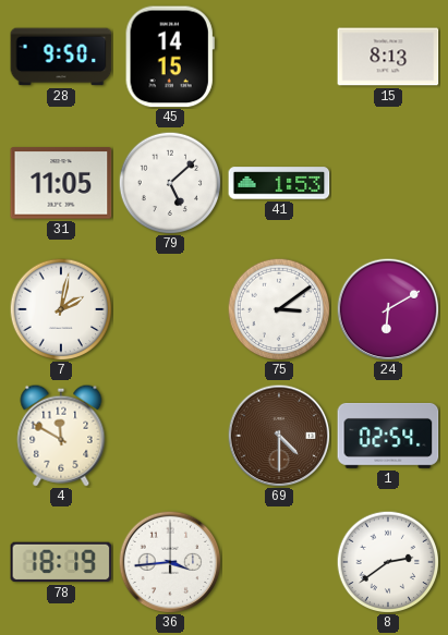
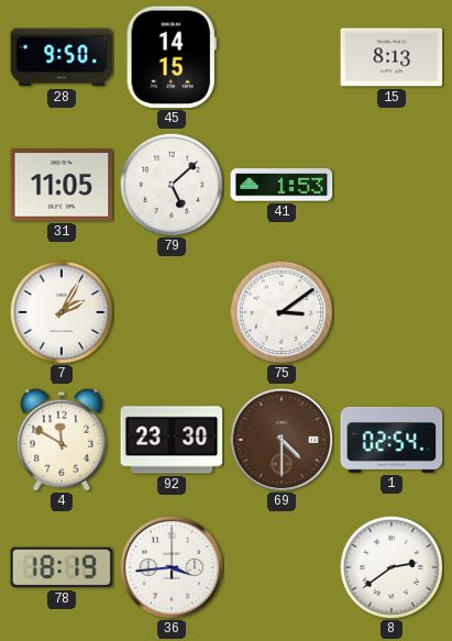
7: 2:02 -> 2:05 (62, 312)
24: 6:10 -> none (388, 309)
92: none -> 23:30 (172, 440)
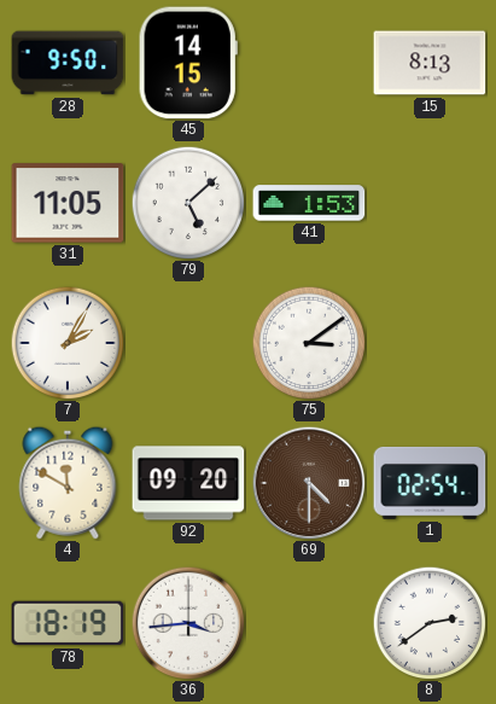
92: 23:30 -> 09:20 (188, 483)
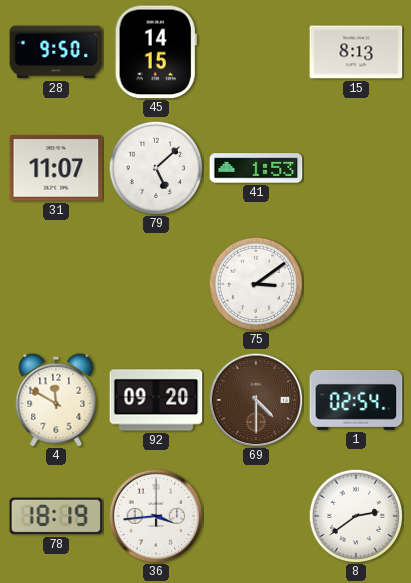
31: 11:05 -> 11:07 (56, 168)
7: 2:05 -> none (68, 343)
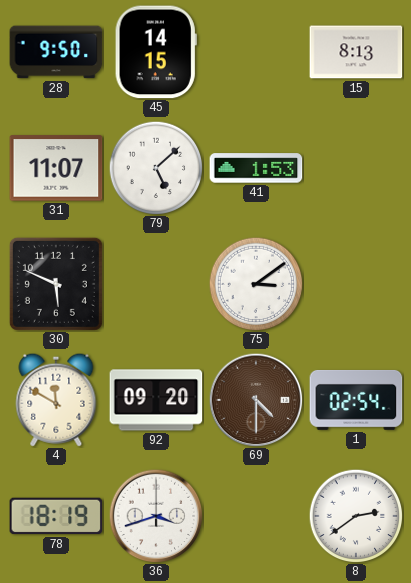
30: none -> 5:49 (56, 284)
36: 3:44 -> 3:42 (156, 516)
